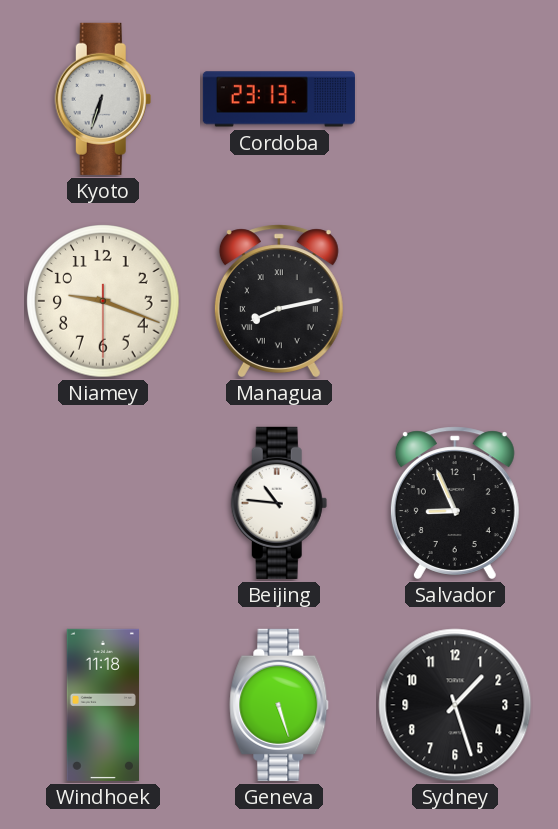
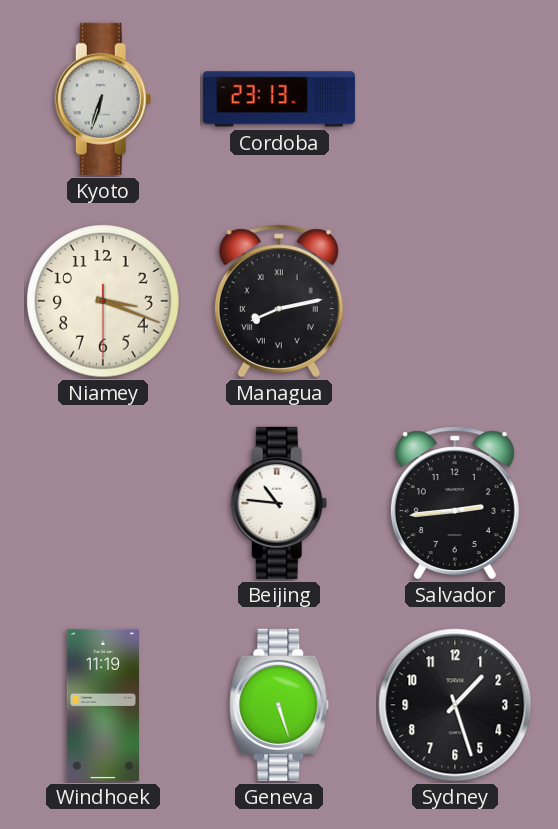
Niamey: 9:18 -> 3:18 (103, 301)
Salvador: 8:56 -> 2:44 (455, 503)
Windhoek: 11:18 -> 11:19 (102, 705)
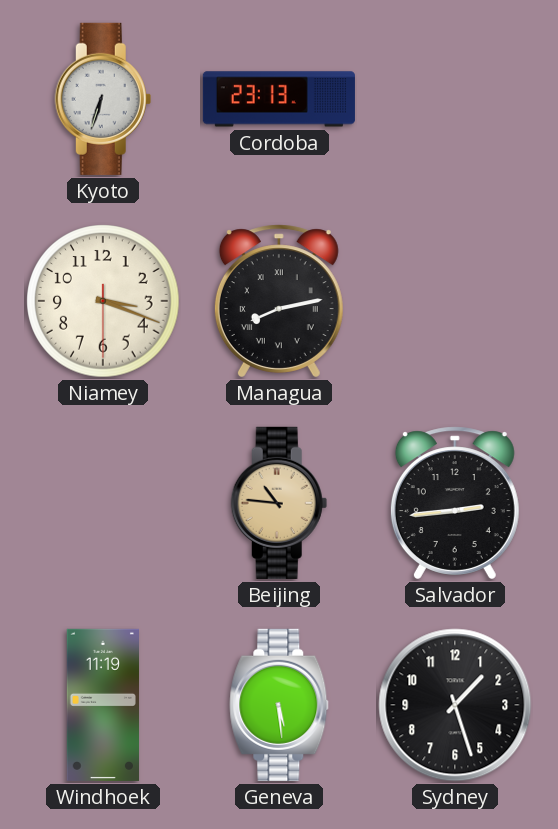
Beijing dial: white -> champagne (279, 503)
Geneva: 5:27 -> 5:29 (279, 705)
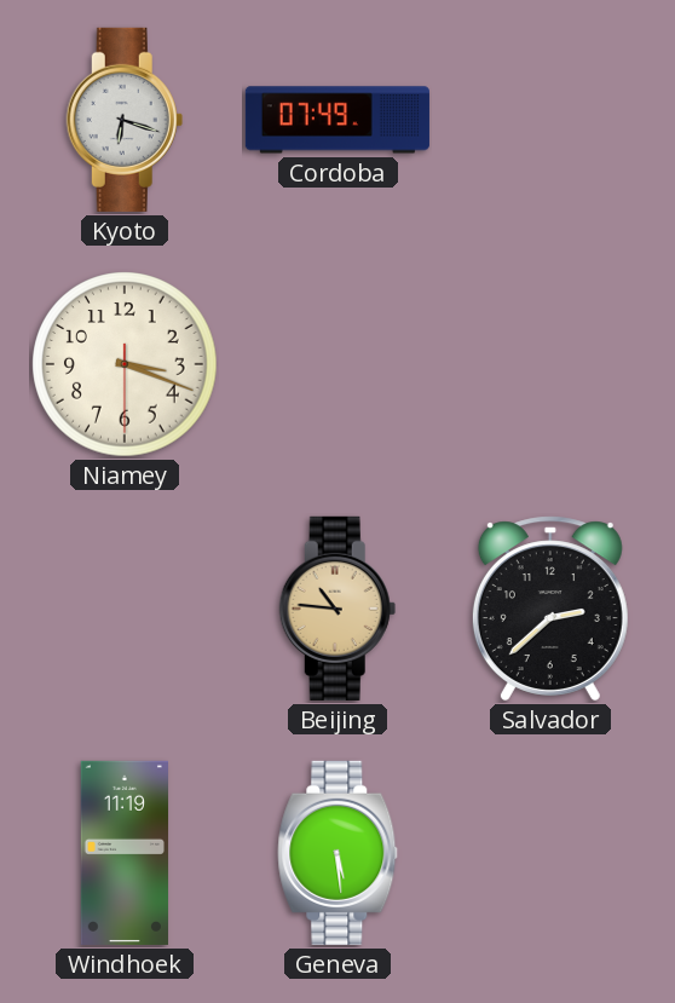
Kyoto: 6:33 -> 6:18 (125, 120)
Cordoba: 23:13 -> 07:49 (337, 120)
Managua: 8:13 -> none (279, 301)
Salvador: 2:44 -> 2:38 (550, 609)
Sydney: 1:27 -> none (455, 705)
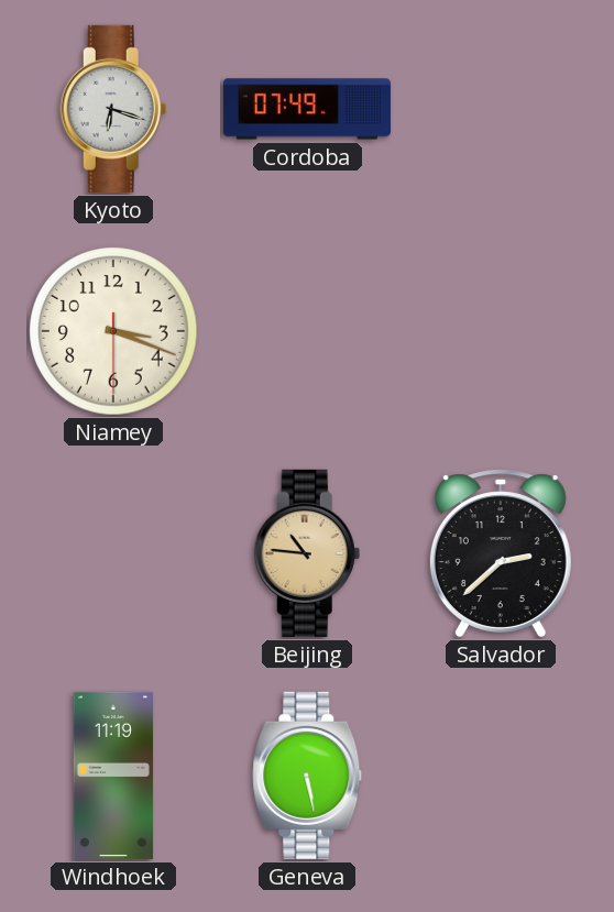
Geneva: 5:29 -> 5:28 (307, 776)
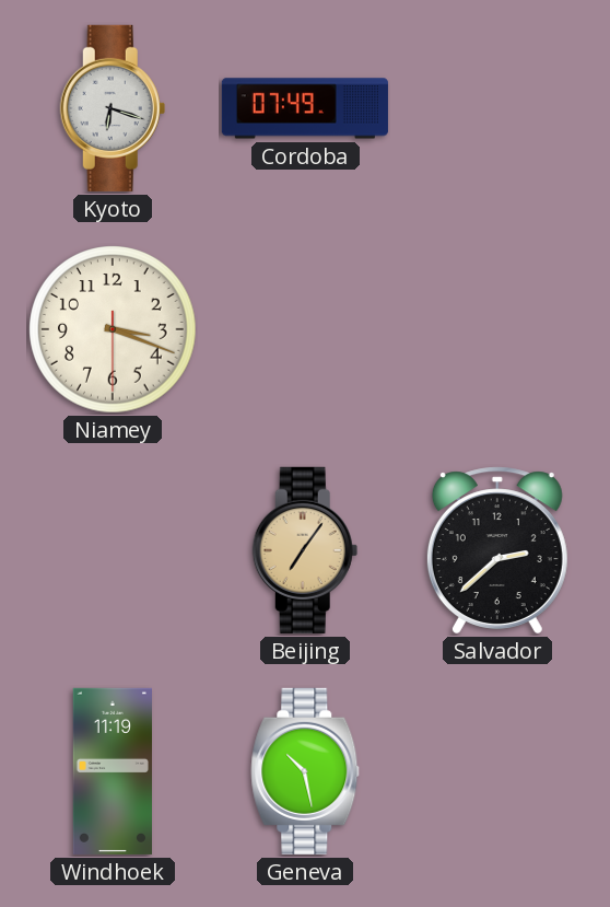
Beijing: 10:46 -> 7:06 (305, 550)
Geneva: 5:28 -> 10:28 (305, 771)
